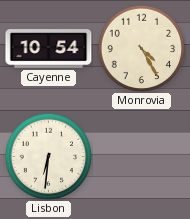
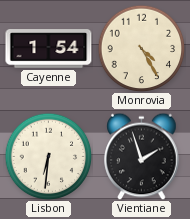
Cayenne: 10:54 -> 1:54 (49, 49)
Vientiane: none -> 1:57 (142, 156)
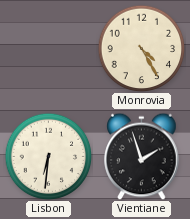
Cayenne: 1:54 -> none (49, 49)
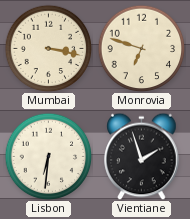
Mumbai: none -> 3:17 (48, 48)
Monrovia: 4:25 -> 6:48 (141, 48)
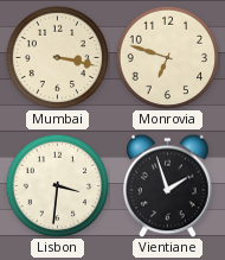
Lisbon: 6:31 -> 3:31 (57, 185)
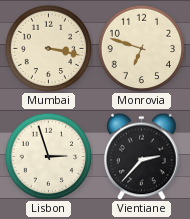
Lisbon: 3:31 -> 2:57 (48, 156)
Vientiane: 1:57 -> 2:37 (142, 156)
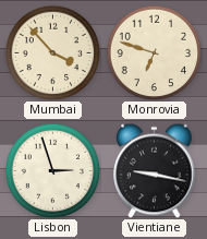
Mumbai: 3:17 -> 3:53 (52, 52)
Vientiane: 2:37 -> 9:17 (155, 170)
